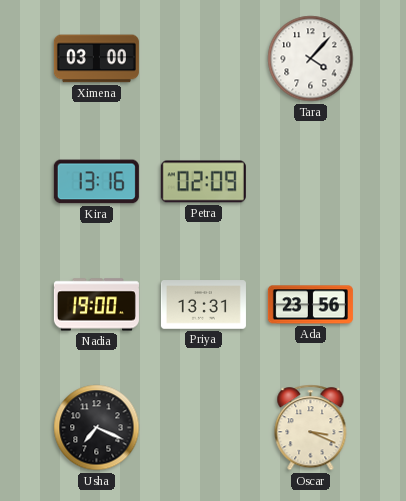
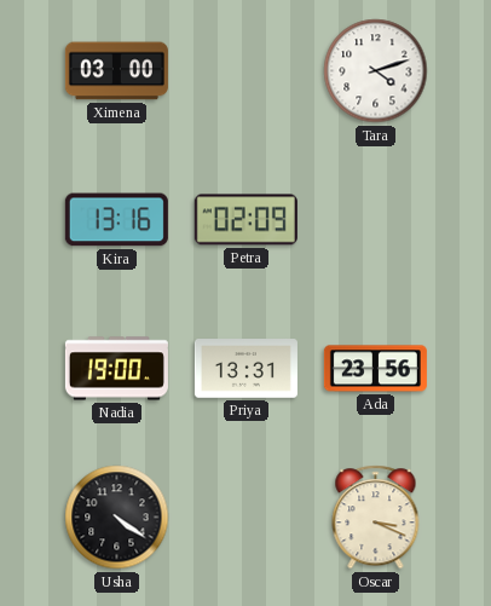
Tara: 4:07 -> 4:12 (376, 71)
Usha: 7:19 -> 4:21 (117, 518)
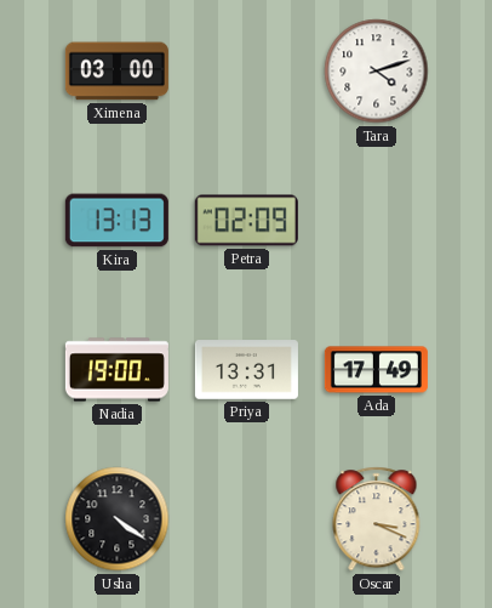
Kira: 13:16 -> 13:13 (116, 221)
Ada: 23:56 -> 17:49 (376, 370)
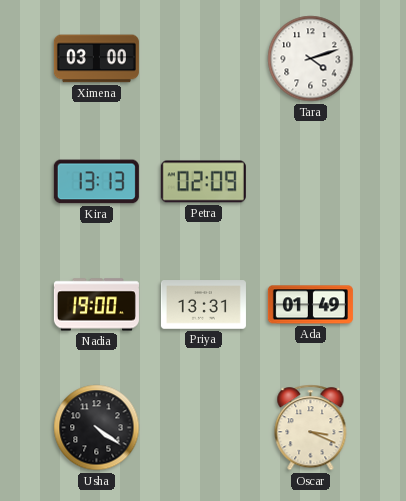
Ada: 17:49 -> 01:49 (310, 305)
